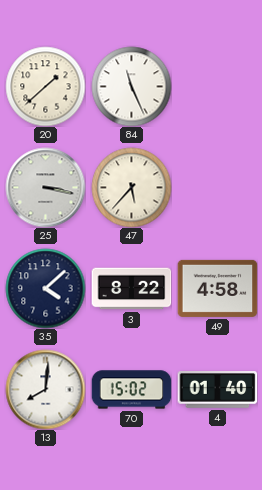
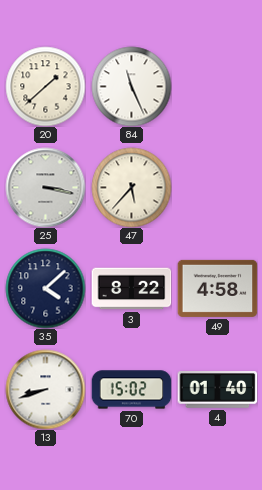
13: 8:01 -> 8:42 (45, 389)
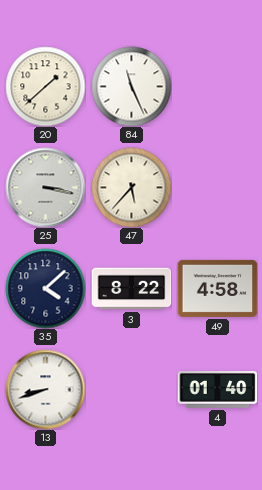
70: 15:02 -> none (131, 390)
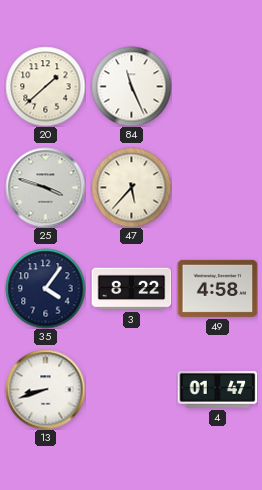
25: 3:17 -> 3:48 (45, 187)
35: 4:08 -> 4:06 (45, 288)
4: 01:40 -> 01:47 (217, 390)
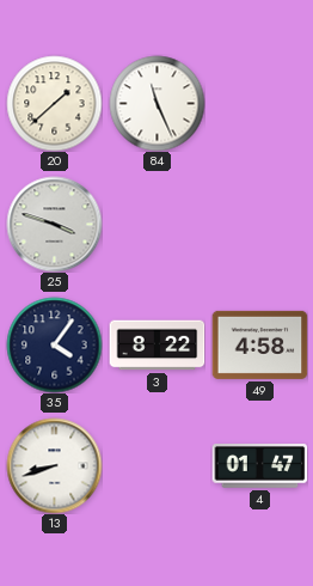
47: 5:37 -> none (131, 187)
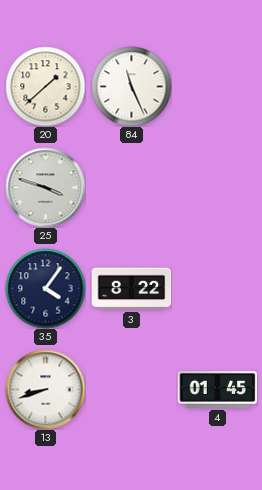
49: 4:58 -> none (259, 344)
4: 01:47 -> 01:45 (217, 390)
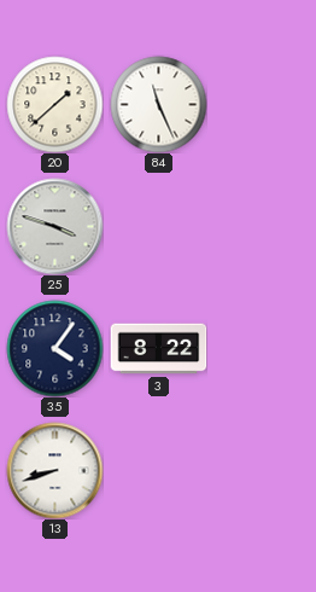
4: 01:45 -> none (217, 390)
